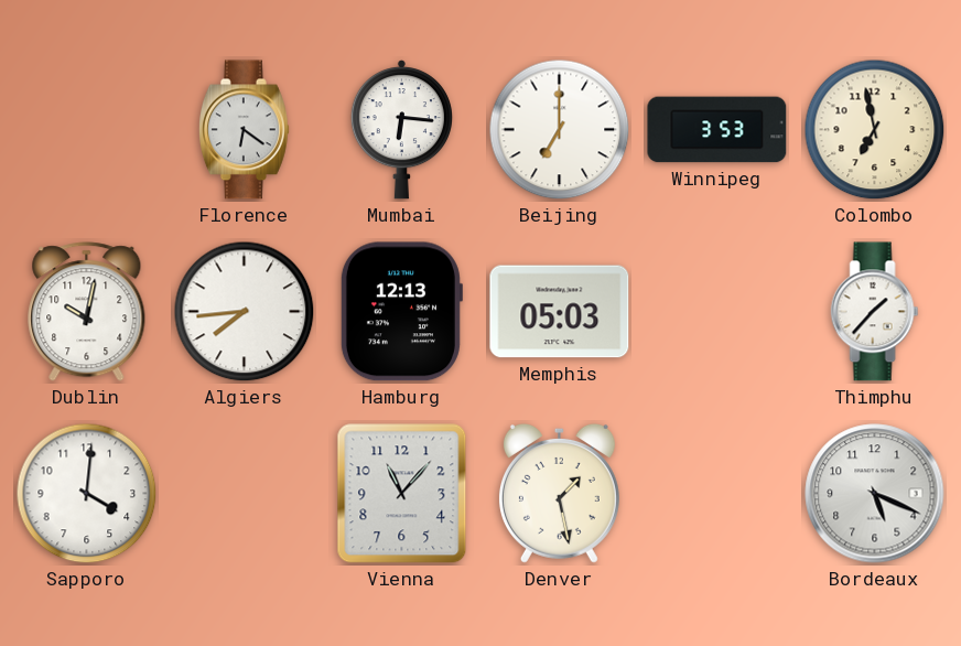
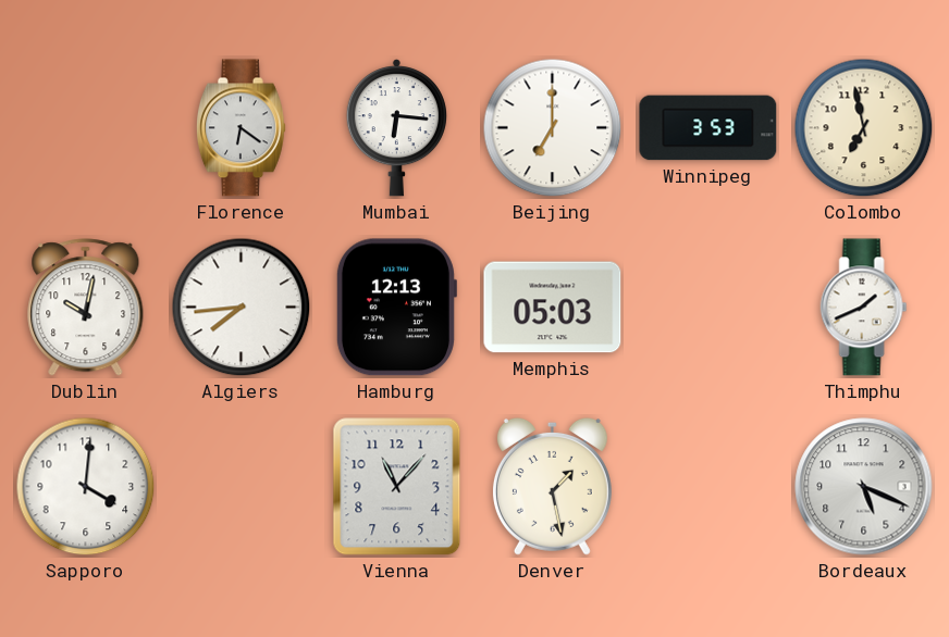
Thimphu: 1:37 -> 1:41 (864, 308)
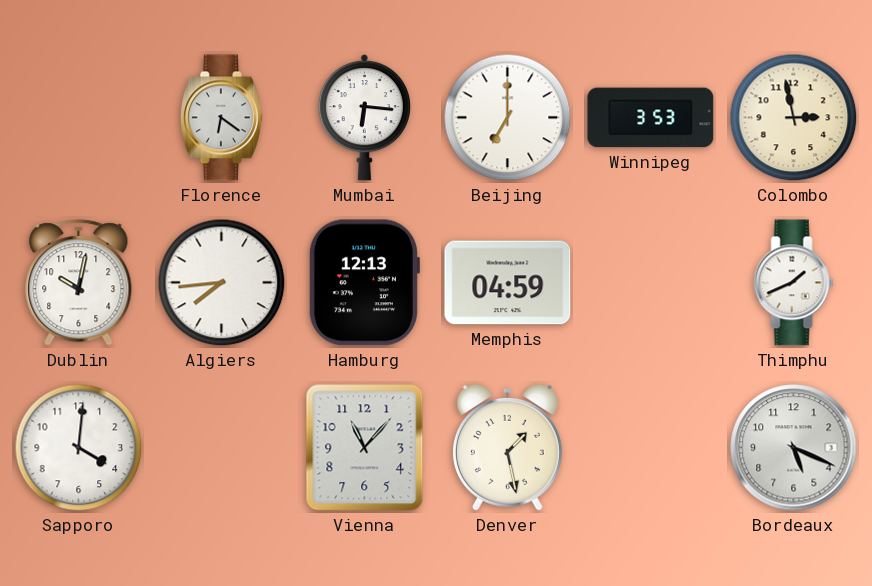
Colombo: 6:58 -> 2:58 (794, 118)
Memphis: 05:03 -> 04:59 (508, 283)
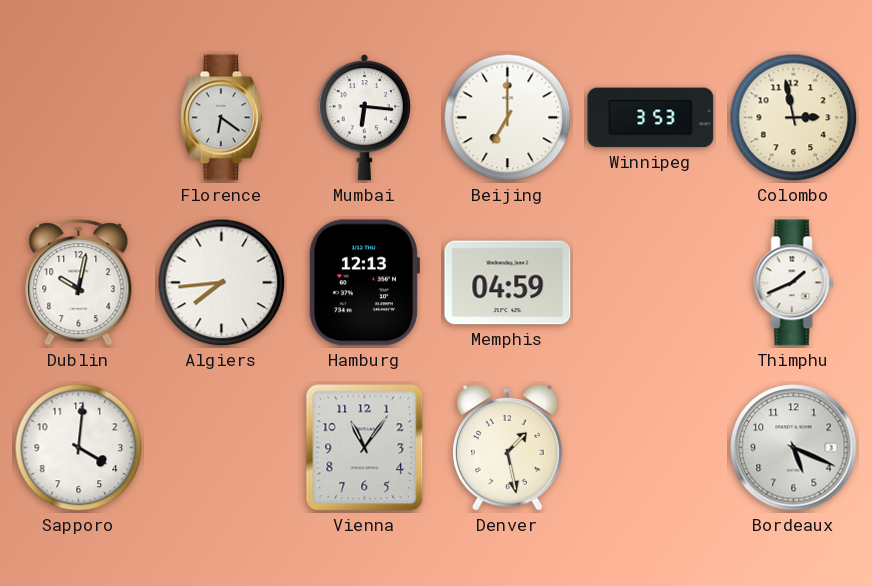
Vienna: 11:07 -> 11:06 (365, 448)
